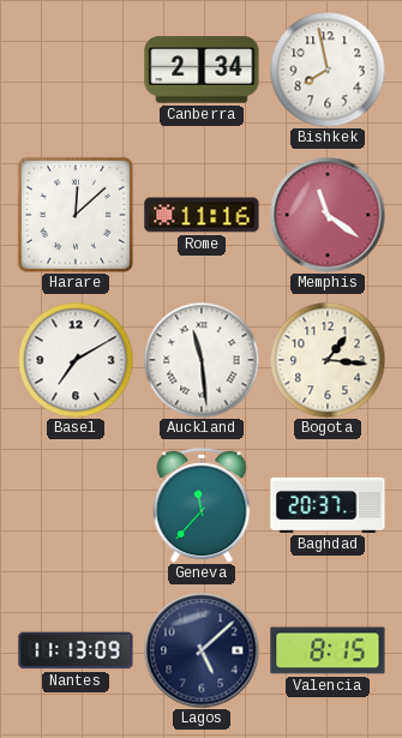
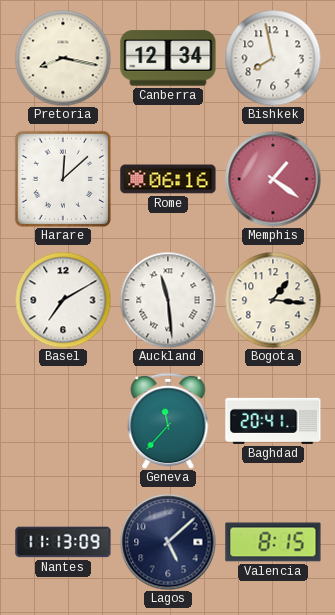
Pretoria: none -> 8:17 (63, 58)
Canberra: 2:34 -> 12:34 (168, 58)
Rome: 11:16 -> 06:16 (168, 179)
Memphis: 11:21 -> 1:21 (273, 179)
Baghdad: 20:37 -> 20:41 (273, 421)
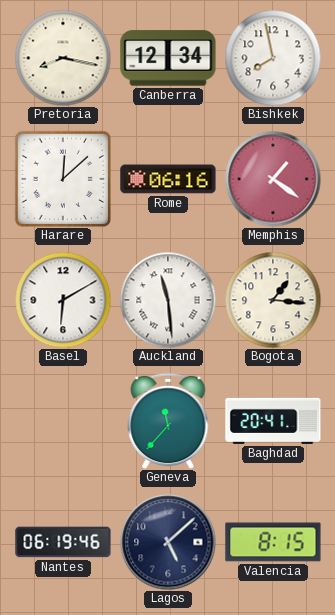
Basel: 7:10 -> 6:10 (63, 300)
Nantes: 11:13 -> 06:19 (63, 542)
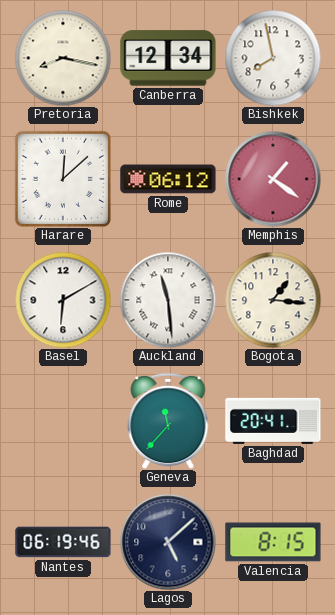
Rome: 06:16 -> 06:12 (168, 179)
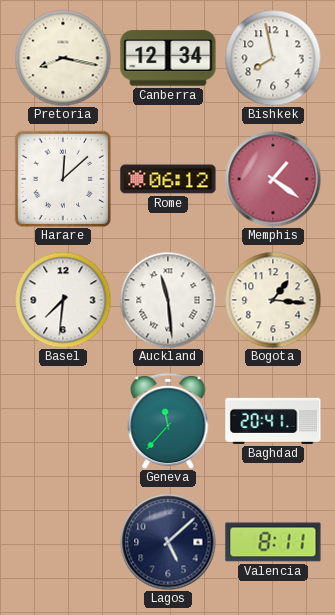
Basel: 6:10 -> 7:31 (63, 300)
Nantes: 06:19 -> none (63, 542)
Valencia: 8:15 -> 8:11 (273, 542)
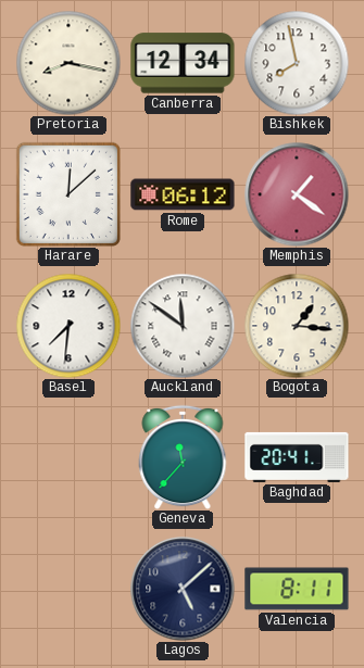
Auckland: 11:29 -> 11:51 (183, 326)
